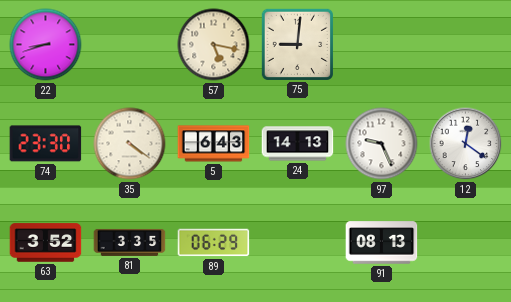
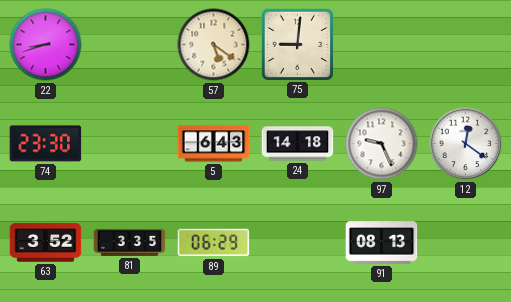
57: 5:17 -> 5:21 (214, 45)
35: 4:21 -> none (130, 144)
24: 14:13 -> 14:18 (298, 144)
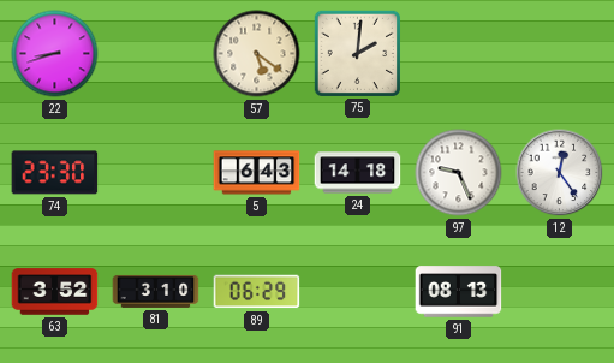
75: 9:01 -> 2:01 (357, 53)
12: 12:21 -> 12:24 (560, 173)
81: 3:35 -> 3:10 (156, 291)
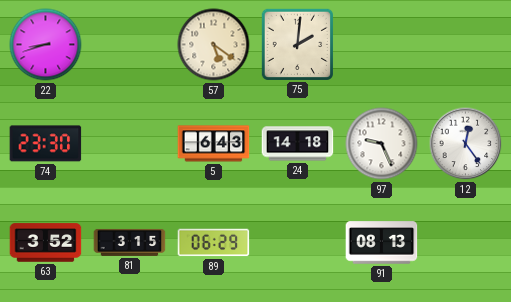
81: 3:10 -> 3:15 (130, 242)
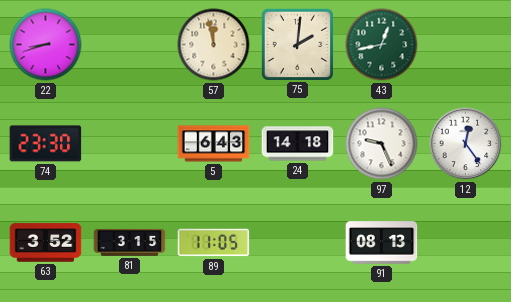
57: 5:21 -> 11:58 (214, 45)
43: none -> 12:43 (382, 45)
89: 06:29 -> 11:05 (214, 243)
